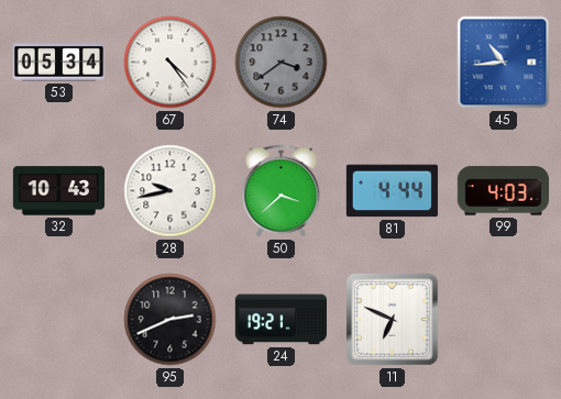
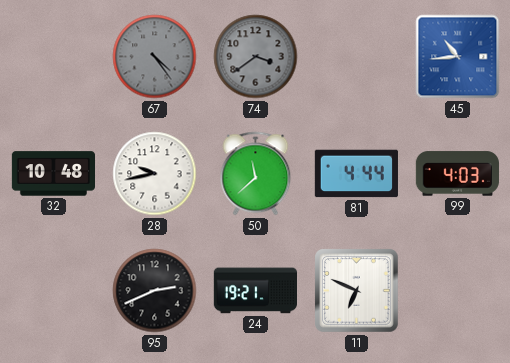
53: 05:34 -> none (58, 63)
67 dial: white -> grey (155, 57)
32: 10:43 -> 10:48 (53, 174)
50: 3:38 -> 11:38 (256, 174)
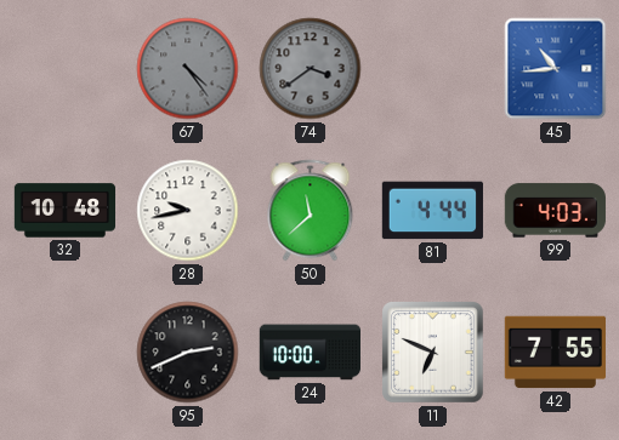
24: 19:21 -> 10:00 (309, 353)
42: none -> 7:55 (555, 353)
